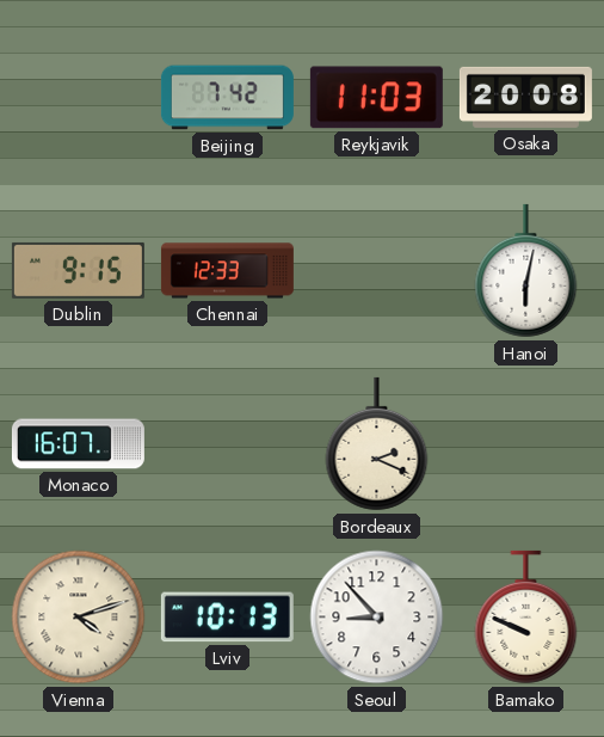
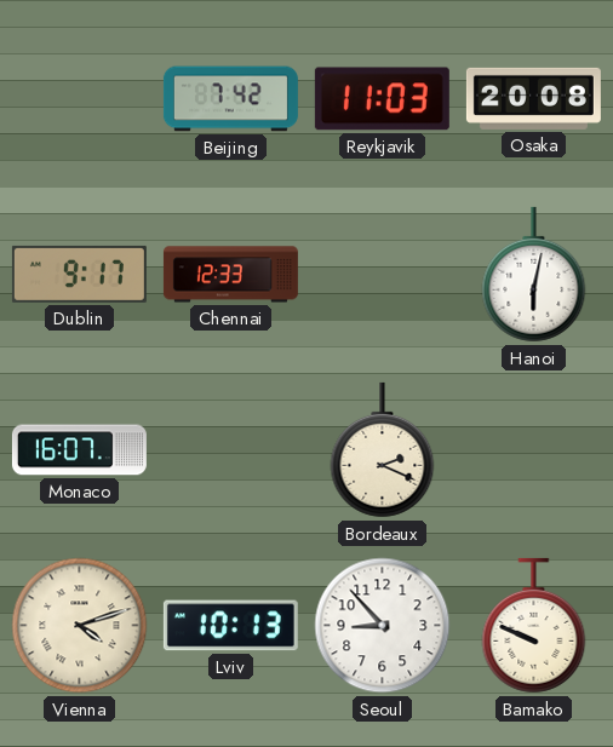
Dublin: 9:15 -> 9:17 (79, 274)
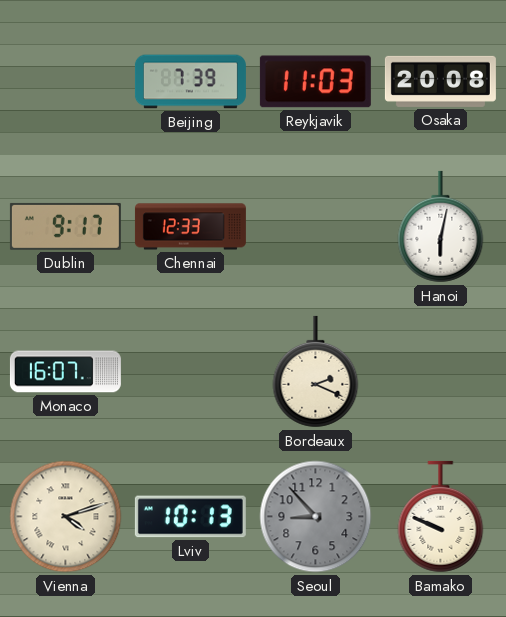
Beijing: 7:42 -> 7:39 (190, 82)
Seoul dial: white -> grey (316, 517)
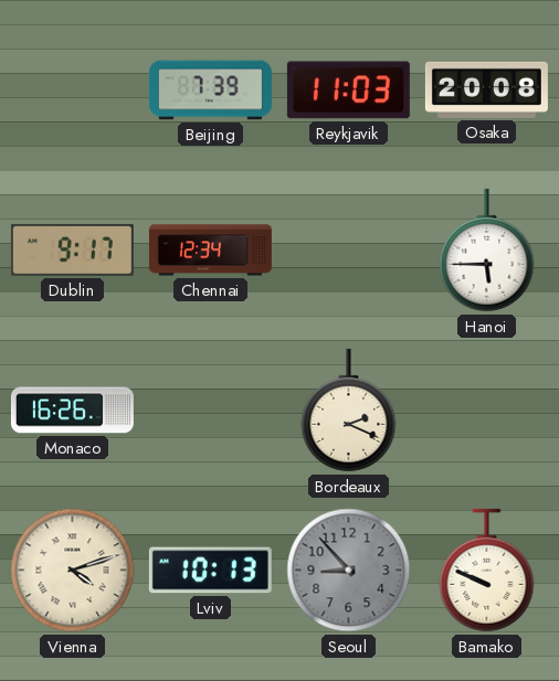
Chennai: 12:33 -> 12:34 (210, 251)
Hanoi: 6:02 -> 5:45 (487, 251)
Monaco: 16:07 -> 16:26 (72, 411)
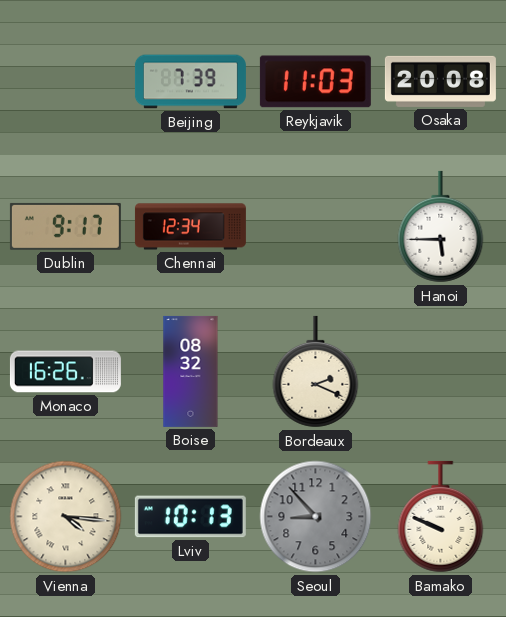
Boise: none -> 08:32 (191, 371)
Vienna: 4:12 -> 4:16 (66, 517)
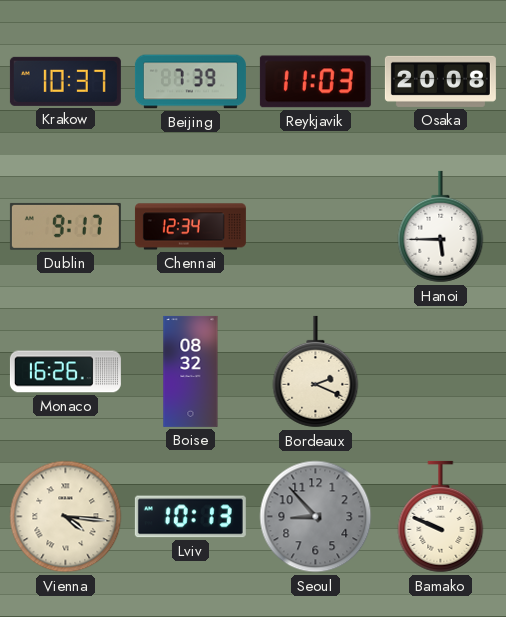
Krakow: none -> 10:37 (65, 81)
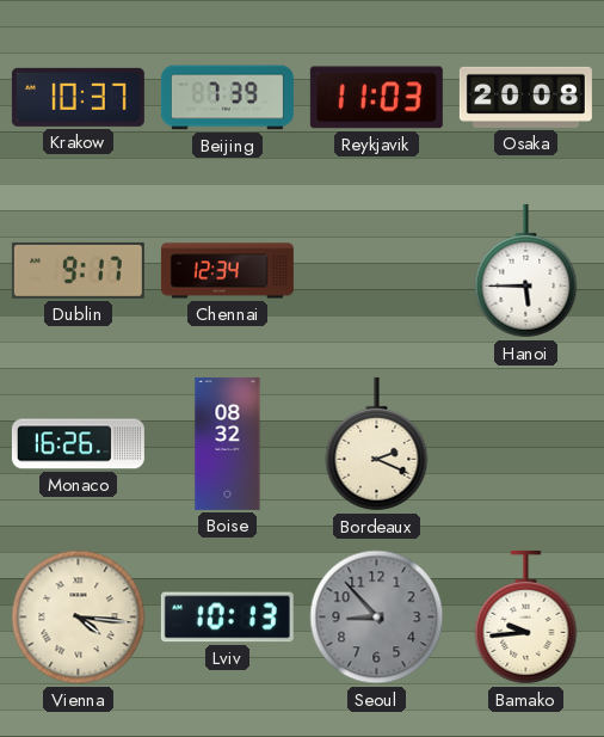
Bamako: 9:49 -> 9:44 (526, 618)
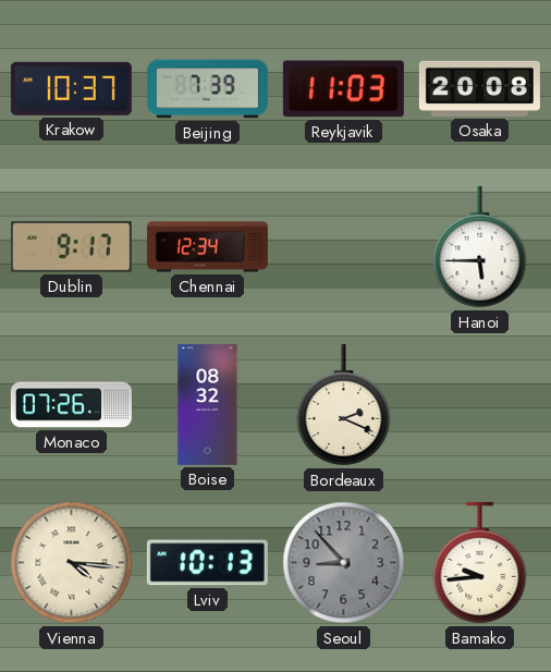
Monaco: 16:26 -> 07:26 (71, 405)
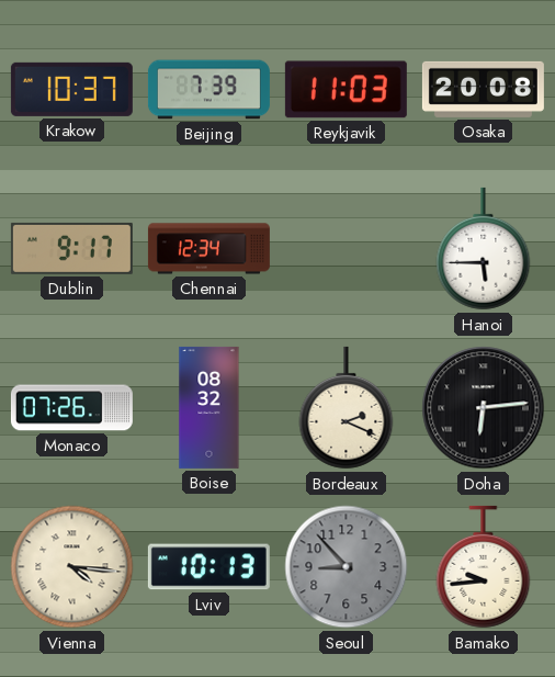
Doha: none -> 6:14 (484, 408)
